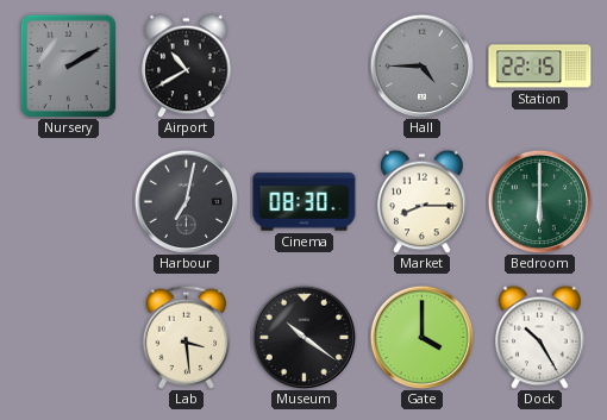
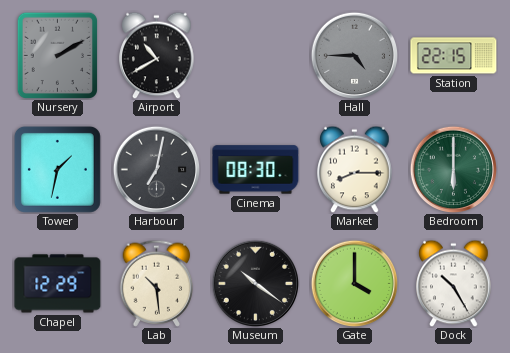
Tower: none -> 1:32 (57, 169)
Chapel: none -> 12:29 (58, 284)
Lab: 3:29 -> 10:29 (157, 283)
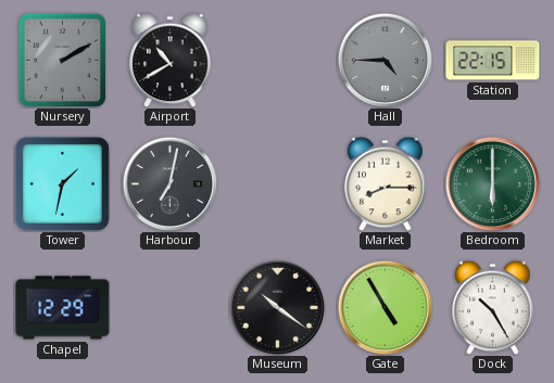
Cinema: 08:30 -> none (256, 170)
Lab: 10:29 -> none (157, 283)
Gate: 4:00 -> 4:55 (385, 307)
